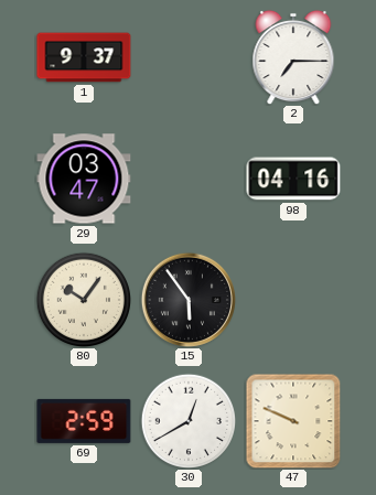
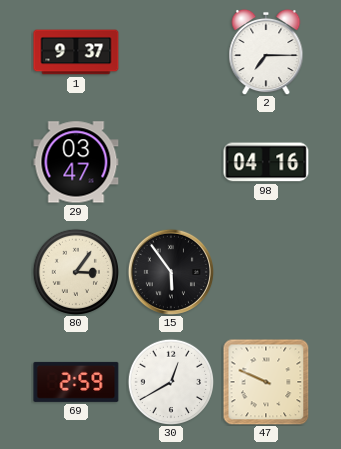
80: 10:06 -> 3:06 (75, 271)
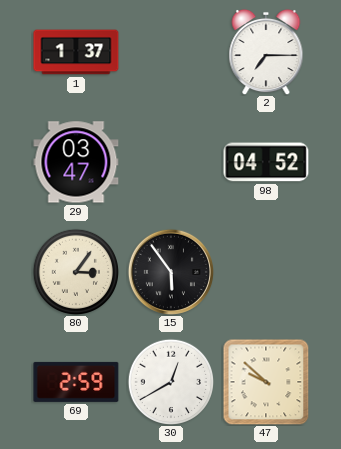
1: 9:37 -> 1:37 (76, 52)
98: 04:16 -> 04:52 (266, 162)
47: 9:49 -> 9:52 (266, 382)
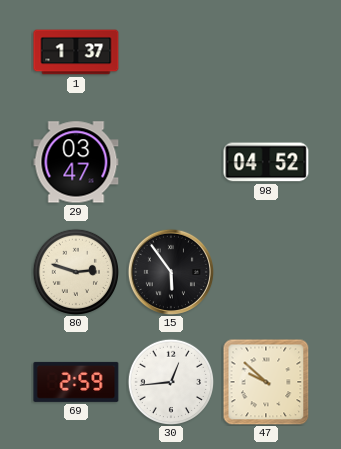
2: 7:15 -> none (266, 52)
80: 3:06 -> 2:48 (75, 271)
30: 12:40 -> 12:44 (170, 381)
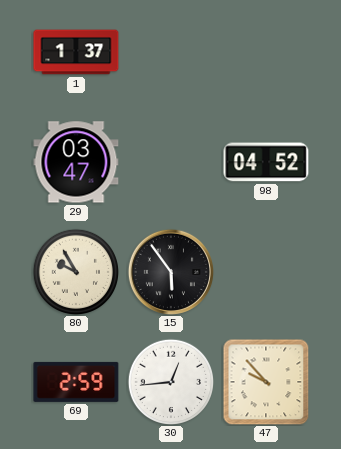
80: 2:48 -> 9:55 (75, 271)
47: 9:52 -> 9:53 (266, 382)
